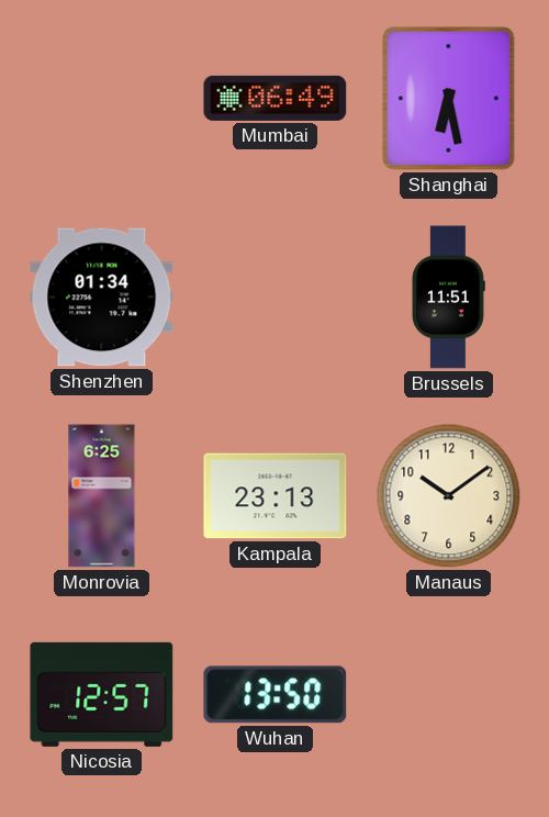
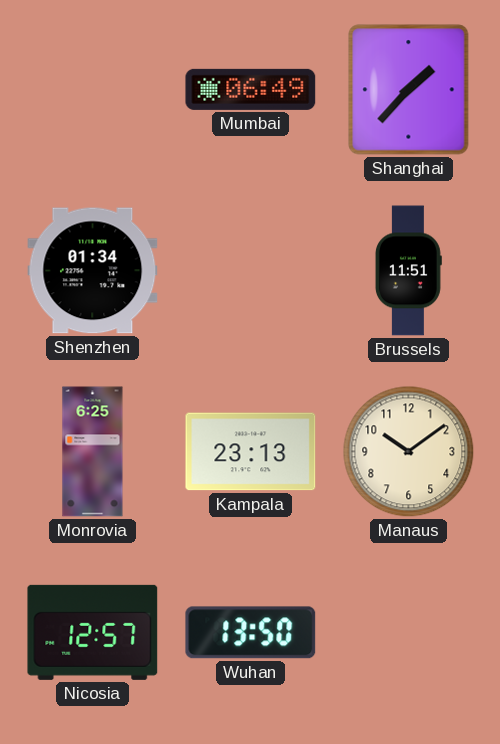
Shanghai: 6:28 -> 1:37 (409, 90)
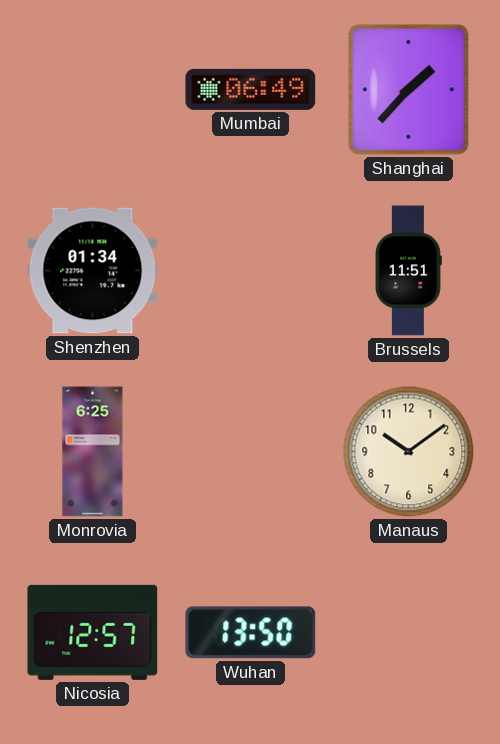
Kampala: 23:13 -> none (251, 452)
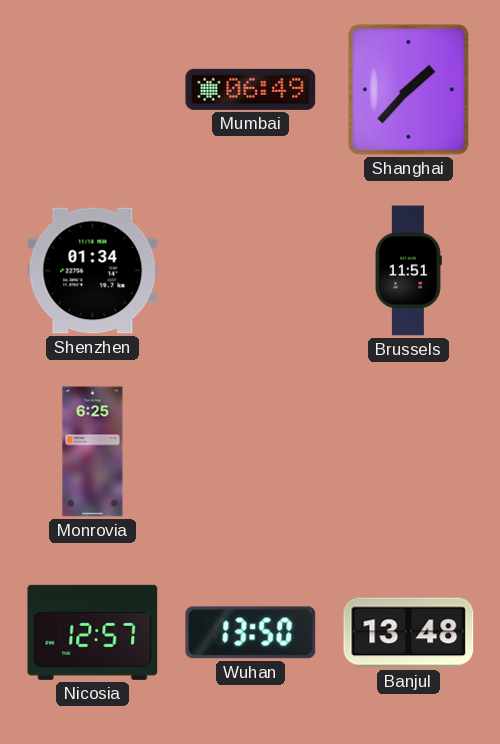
Manaus: 10:09 -> none (409, 452)
Banjul: none -> 13:48 (409, 633)
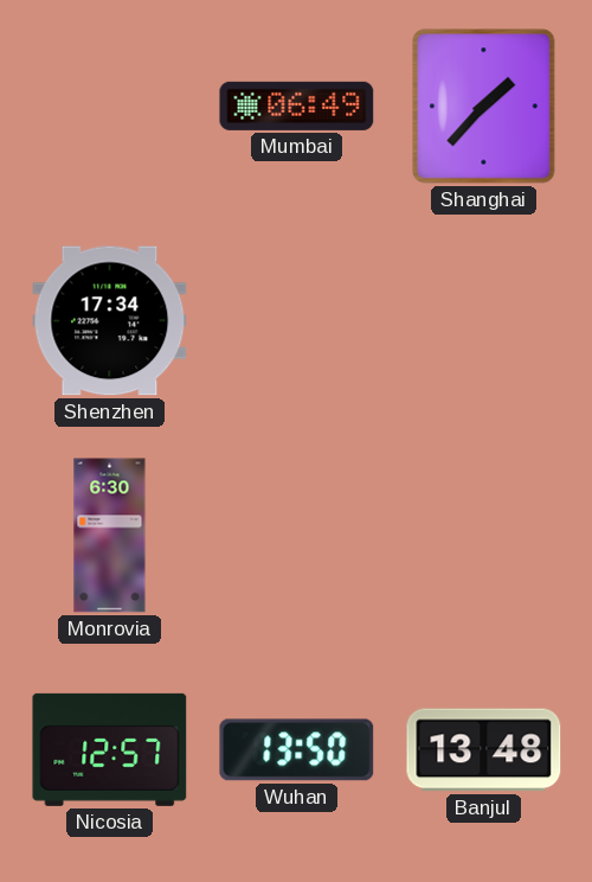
Shenzhen: 01:34 -> 17:34 (110, 321)
Brussels: 11:51 -> none (408, 271)
Monrovia: 6:25 -> 6:30 (110, 536)
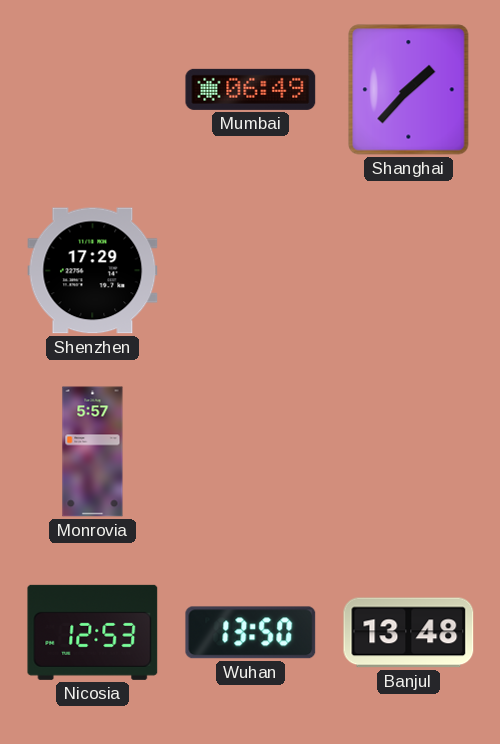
Shenzhen: 17:34 -> 17:29 (93, 271)
Monrovia: 6:30 -> 5:57 (93, 452)
Nicosia: 12:57 -> 12:53 (93, 632)
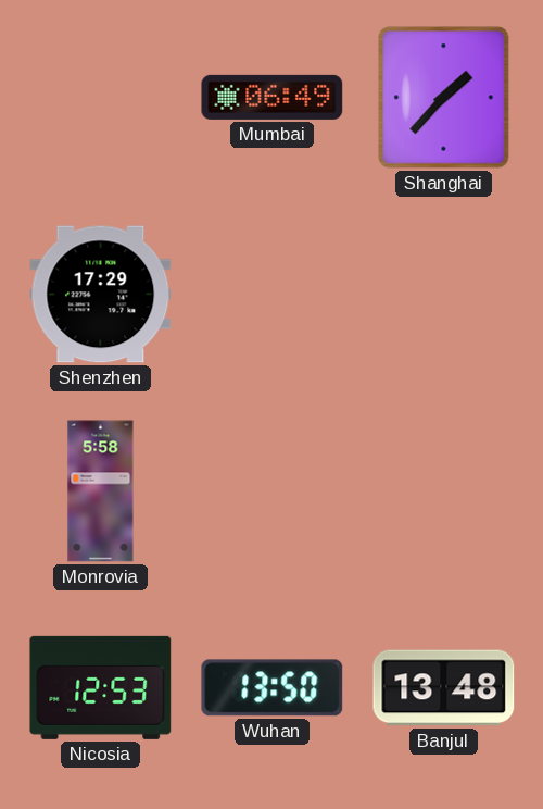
Monrovia: 5:57 -> 5:58 (101, 491)
